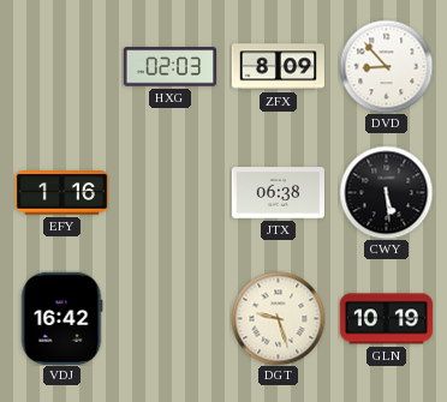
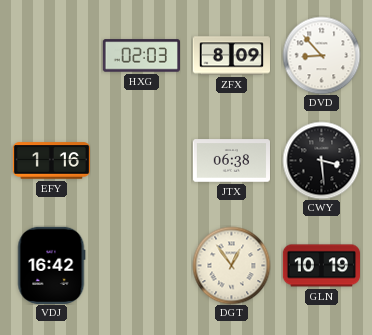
CWY: 5:29 -> 3:29 (321, 160)
DGT: 9:27 -> 12:54 (231, 265)
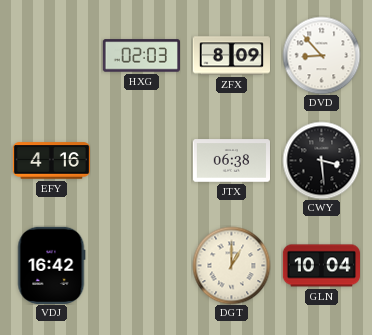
EFY: 1:16 -> 4:16 (51, 161)
DGT: 12:54 -> 1:00 (231, 265)
GLN: 10:19 -> 10:04 (321, 266)
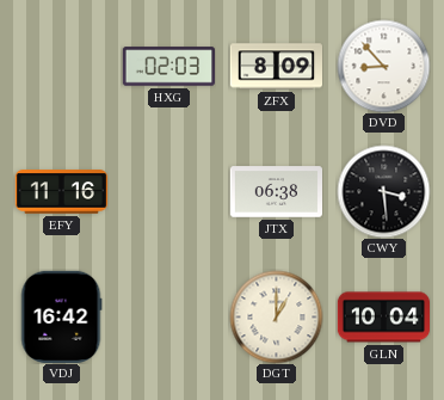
EFY: 4:16 -> 11:16 (61, 192)
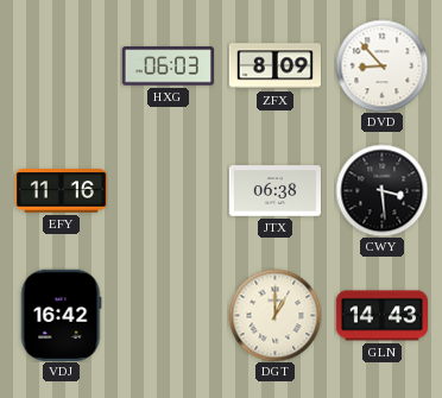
HXG: 02:03 -> 06:03 (168, 67)
GLN: 10:04 -> 14:43 (381, 316)
